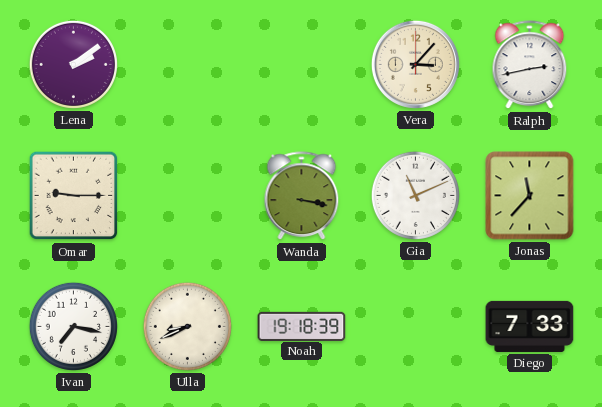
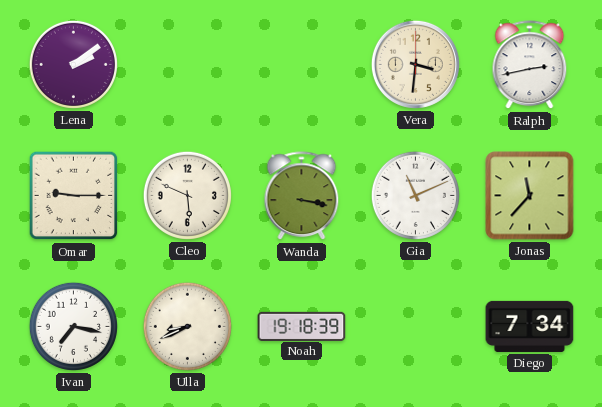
Vera: 3:07 -> 3:31 (415, 64)
Cleo: none -> 5:49 (187, 195)
Diego: 7:33 -> 7:34 (530, 326)
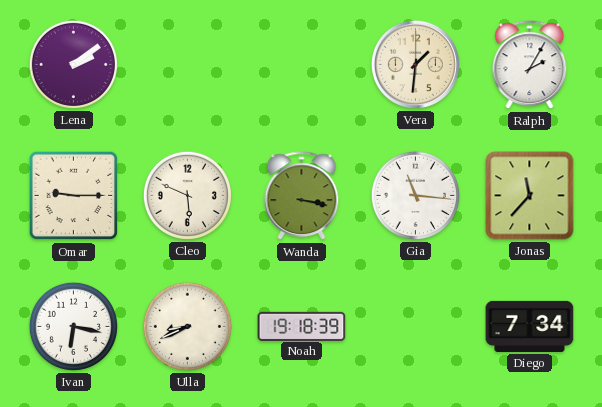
Vera: 3:31 -> 1:31 (415, 64)
Ralph: 2:43 -> 2:05 (530, 65)
Gia: 11:11 -> 11:16 (415, 195)
Ivan: 7:17 -> 6:17 (73, 326)
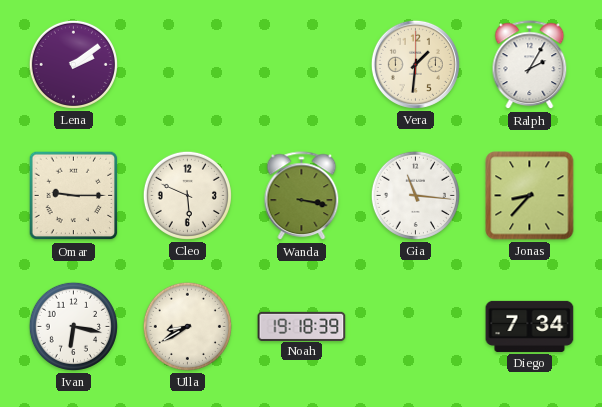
Jonas: 11:37 -> 8:37 (530, 196)
Ulla: 8:41 -> 8:40 (187, 326)
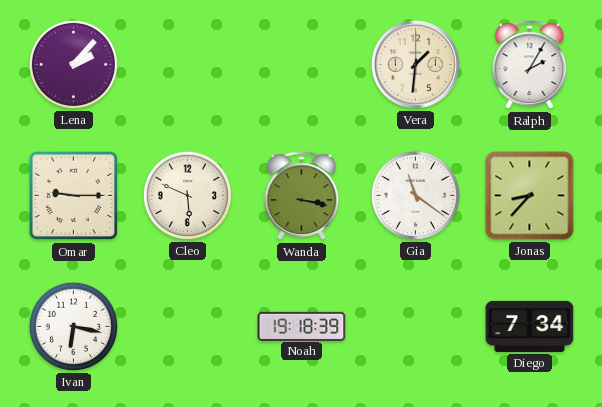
Lena: 2:09 -> 2:07 (73, 64)
Gia: 11:16 -> 11:21 (415, 195)
Ulla: 8:40 -> none (187, 326)
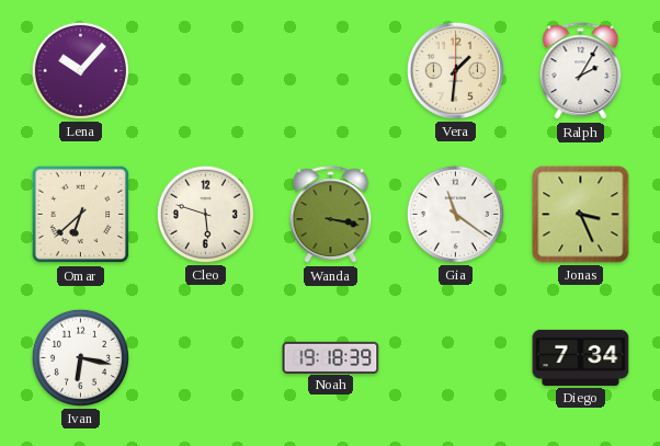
Lena: 2:07 -> 10:07 (80, 70)
Omar: 9:15 -> 6:38 (81, 215)
Cleo: 5:49 -> 5:48 (205, 214)
Jonas: 8:37 -> 3:26 (581, 215)
